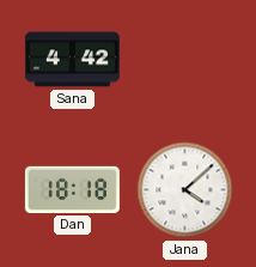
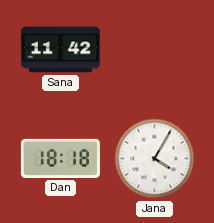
Sana: 4:42 -> 11:42 (60, 50)
Jana: 4:08 -> 4:05 (155, 159)
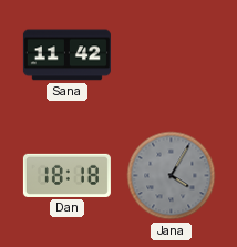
Jana dial: white -> grey (172, 176)
